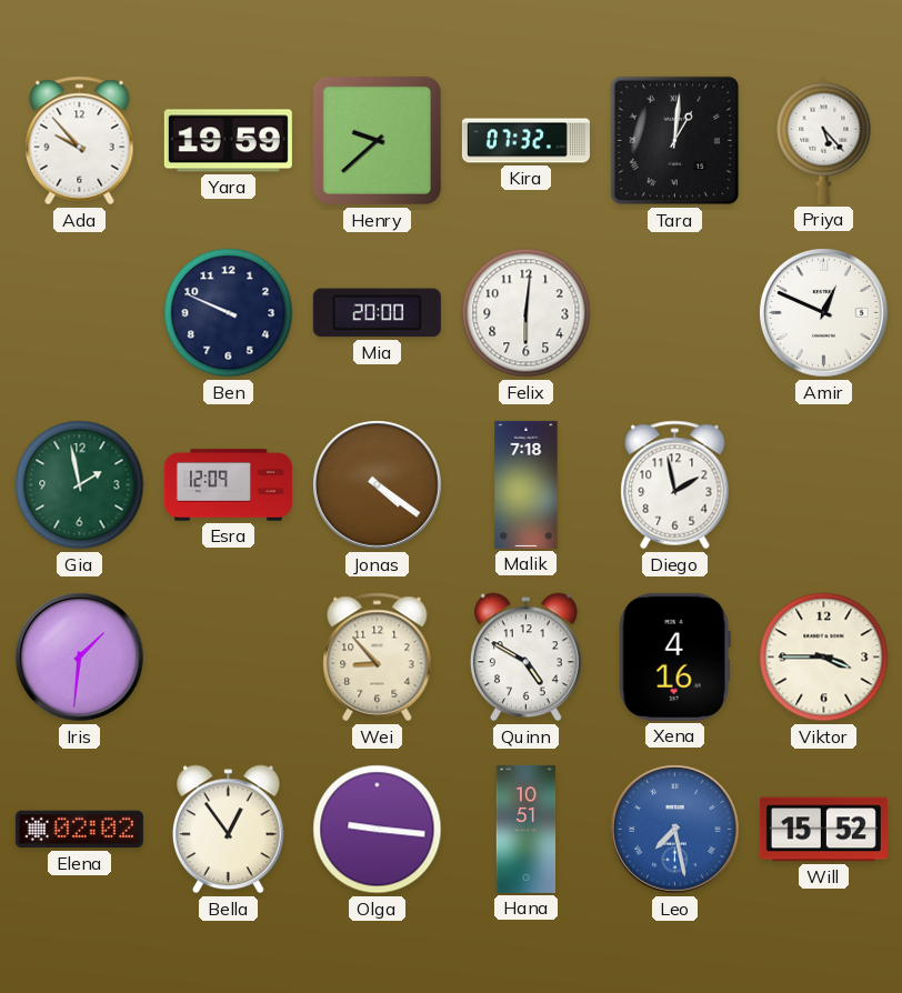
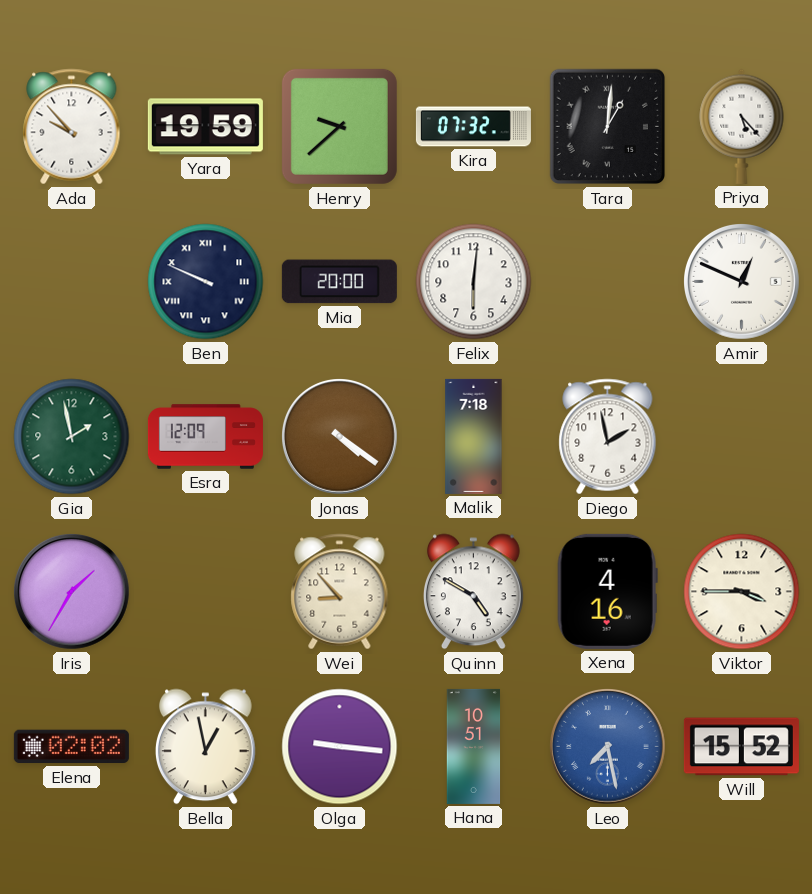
Ben numerals: Arabic -> Roman (206, 282)
Iris: 1:31 -> 1:35 (72, 592)
Bella: 12:54 -> 12:58 (206, 747)
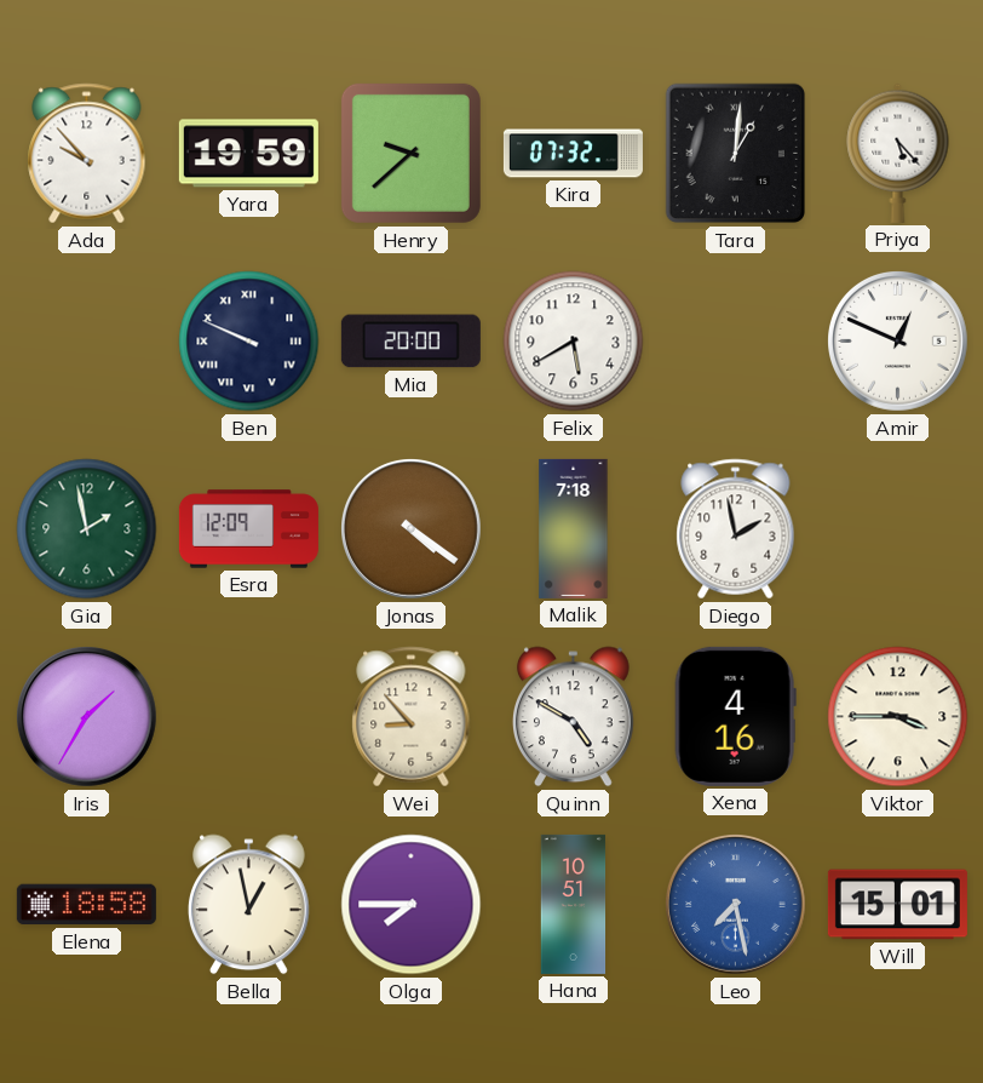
Felix: 6:01 -> 5:40 (574, 342)
Elena: 02:02 -> 18:58 (86, 905)
Olga: 9:16 -> 7:45 (412, 905)
Will: 15:52 -> 15:01 (897, 905)
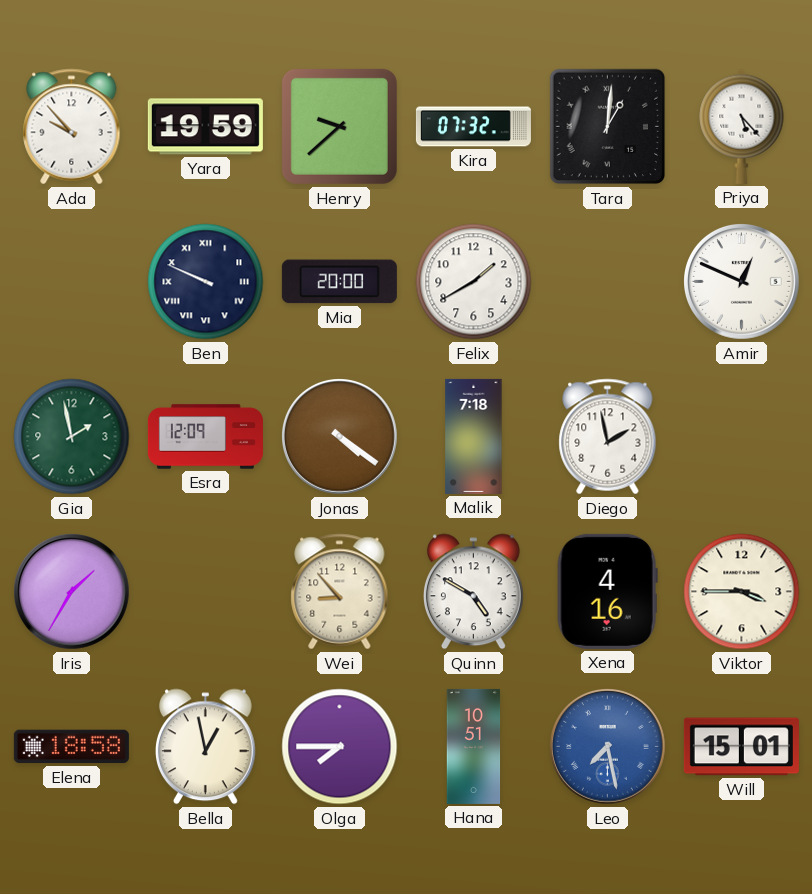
Felix: 5:40 -> 1:40 (474, 282)
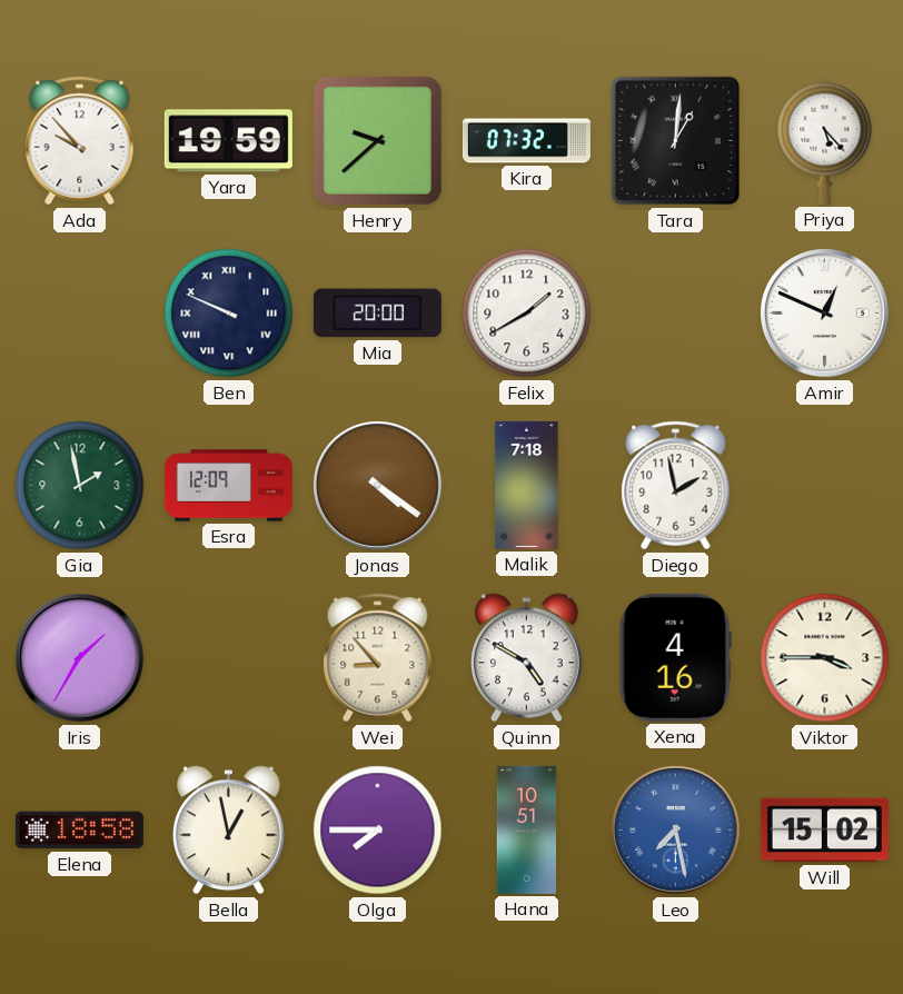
Will: 15:01 -> 15:02 (824, 831)
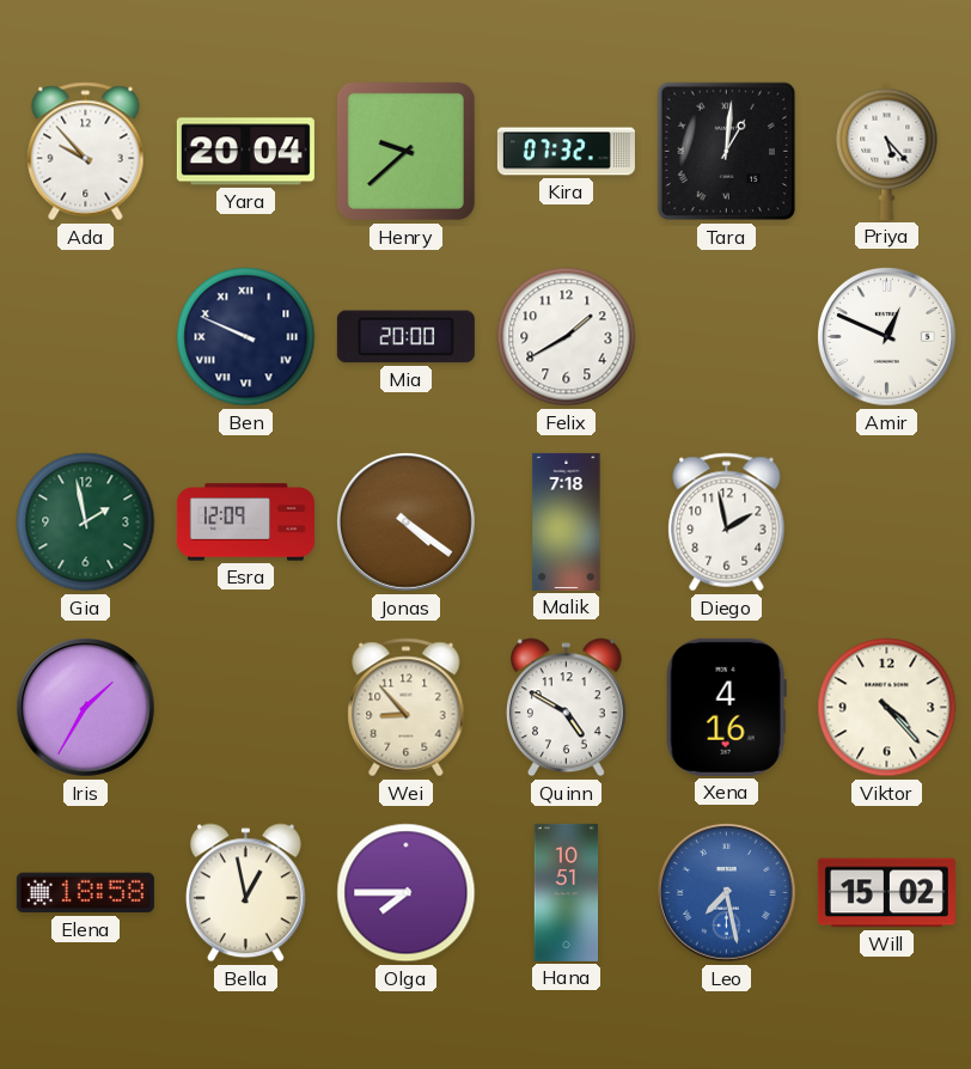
Yara: 19:59 -> 20:04 (245, 152)
Viktor: 3:45 -> 4:23 (887, 708)
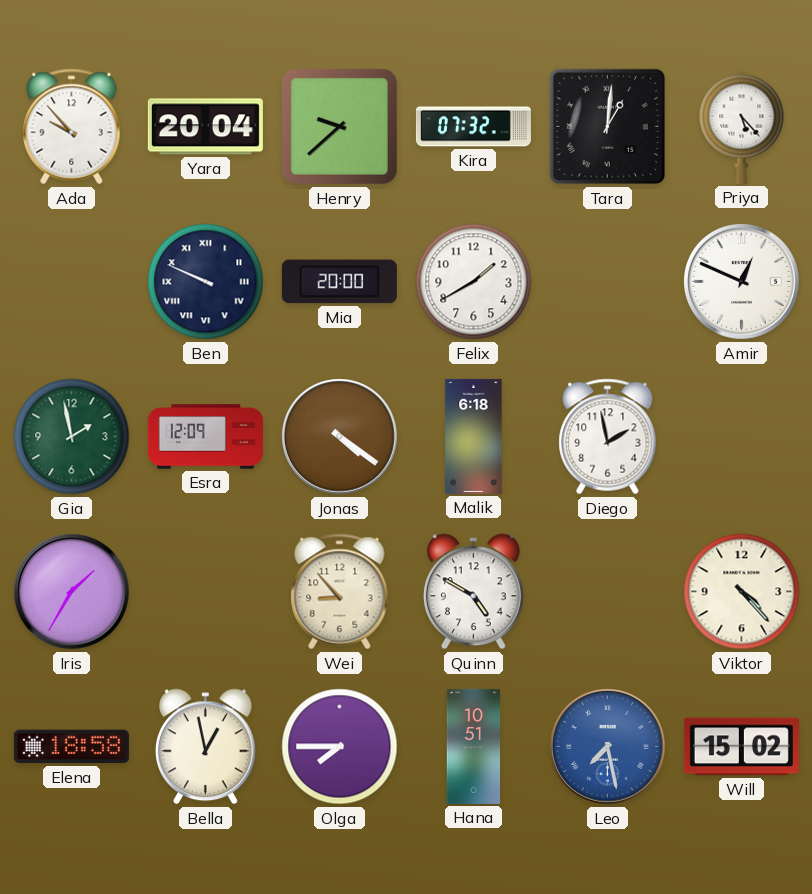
Malik: 7:18 -> 6:18 (474, 436)
Xena: 4:16 -> none (726, 707)
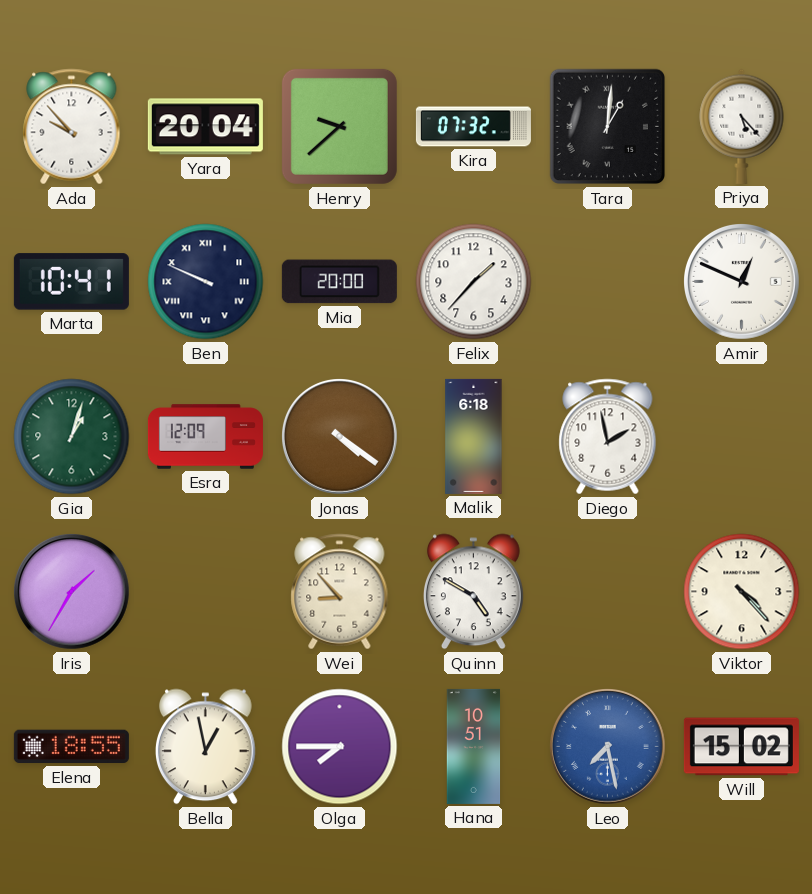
Marta: none -> 10:41 (71, 282)
Felix: 1:40 -> 1:37 (474, 282)
Gia: 1:58 -> 1:03 (72, 437)
Elena: 18:58 -> 18:55 (71, 747)
